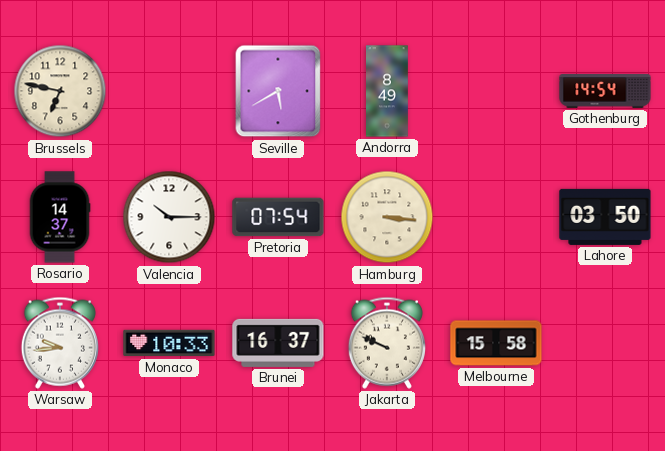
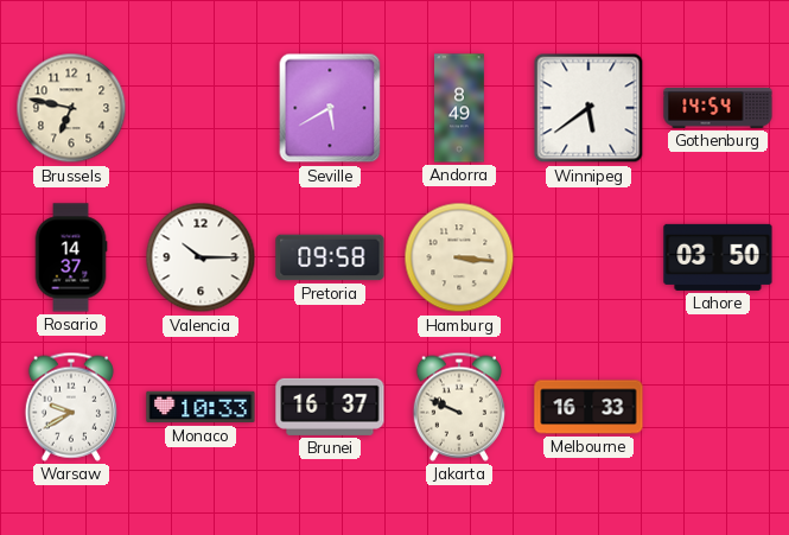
Winnipeg: none -> 5:39 (588, 108)
Pretoria: 07:54 -> 09:58 (330, 257)
Warsaw: 9:44 -> 9:40 (71, 407)
Melbourne: 15:58 -> 16:33 (588, 407)
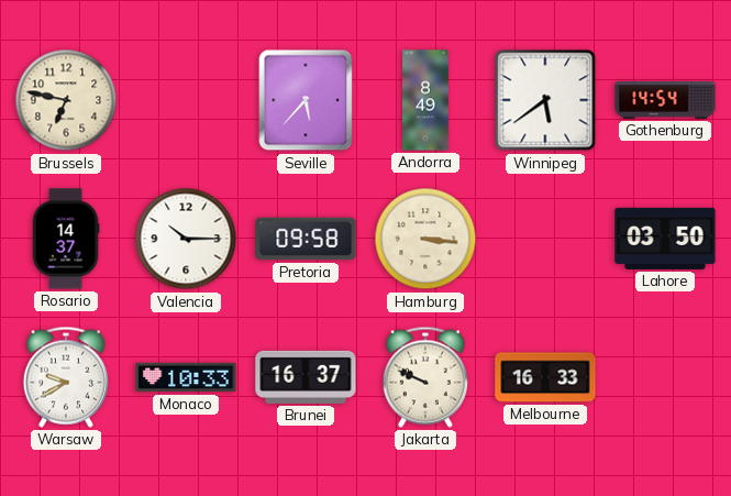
Seville: 5:40 -> 5:37 (306, 100)
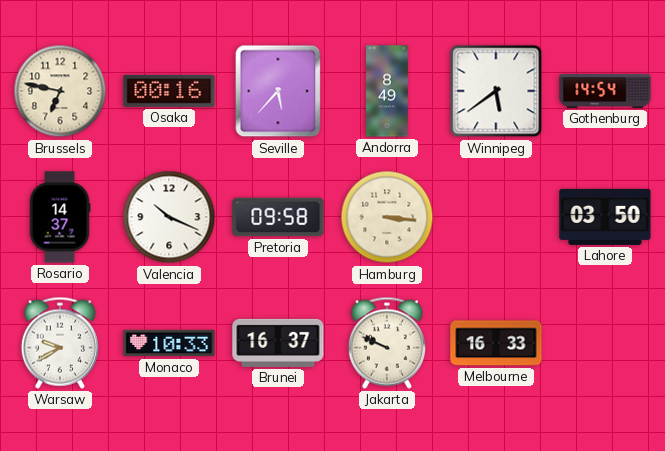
Osaka: none -> 00:16 (169, 91)
Valencia: 10:15 -> 10:19 (169, 217)
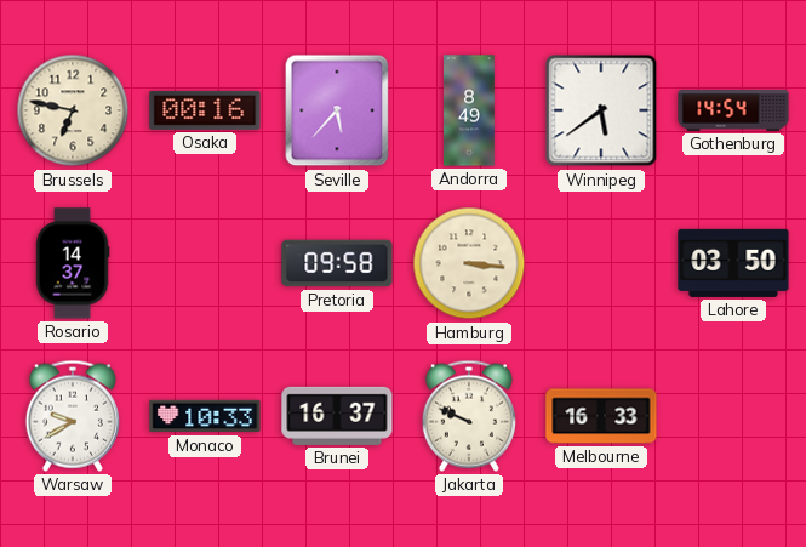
Valencia: 10:19 -> none (169, 217)
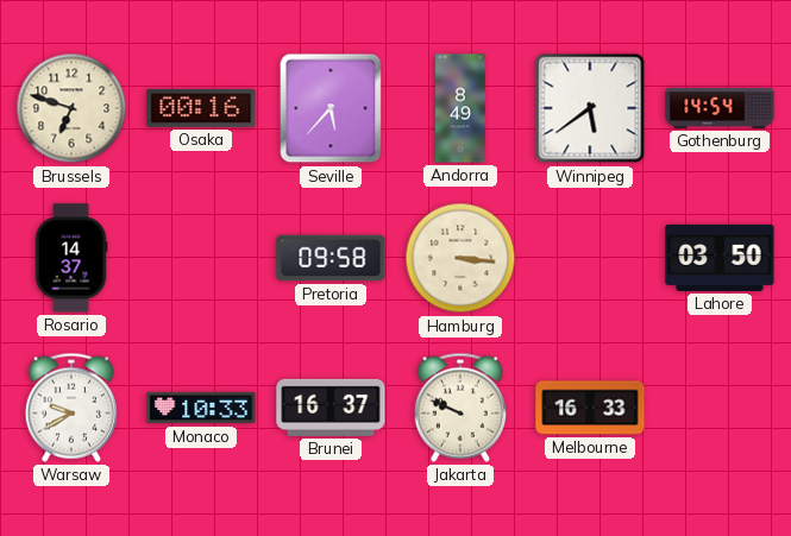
Brussels: 6:47 -> 6:48 (71, 108)
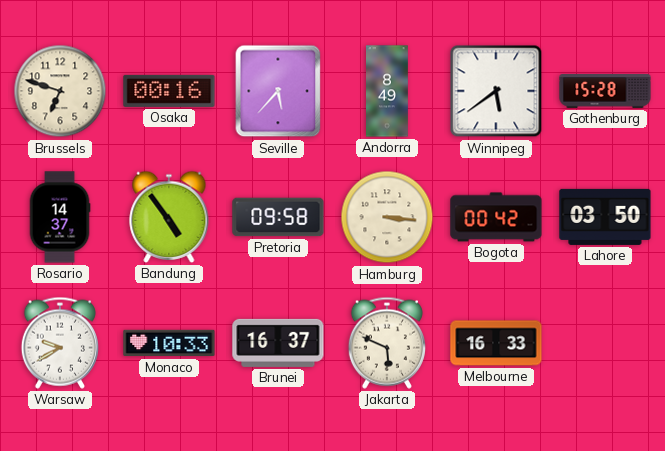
Gothenburg: 14:54 -> 15:28 (605, 92)
Bandung: none -> 4:54 (169, 217)
Bogota: none -> 00:42 (496, 217)
Jakarta: 9:49 -> 5:49 (387, 343)
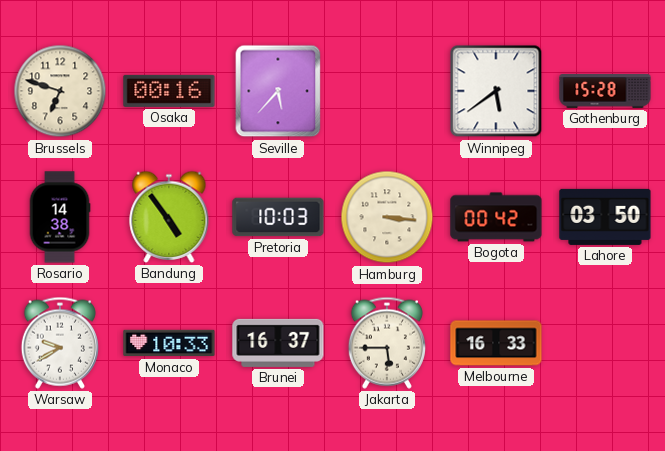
Andorra: 8:49 -> none (388, 91)
Rosario: 14:37 -> 14:38 (60, 217)
Pretoria: 09:58 -> 10:03 (278, 217)
Jakarta: 5:49 -> 5:45 (387, 343)
